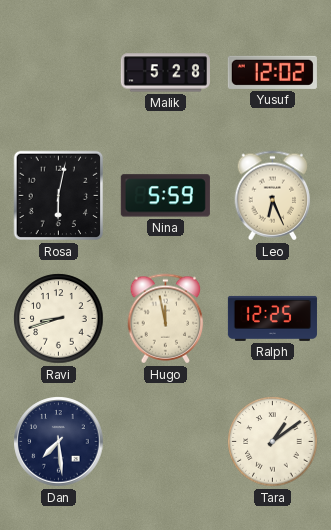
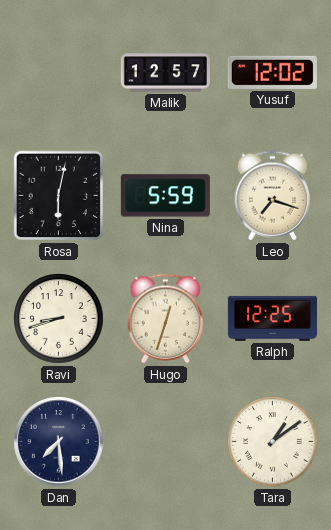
Malik: 5:28 -> 12:57 (165, 73)
Leo: 6:26 -> 7:18 (273, 196)
Hugo: 11:58 -> 12:33 (166, 319)
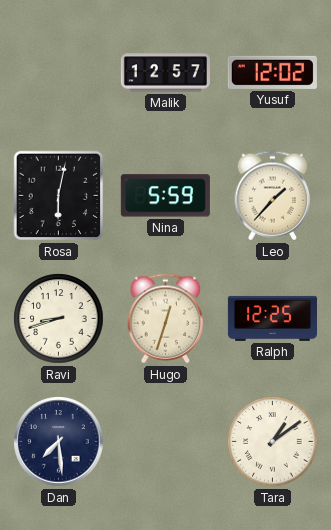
Leo: 7:18 -> 1:37 (273, 196)
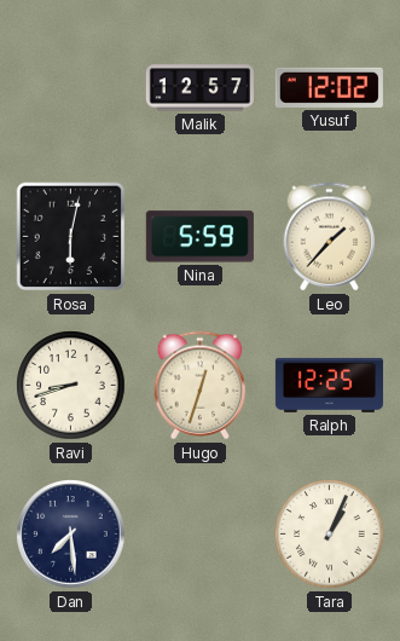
Tara: 1:09 -> 1:04 (330, 535)
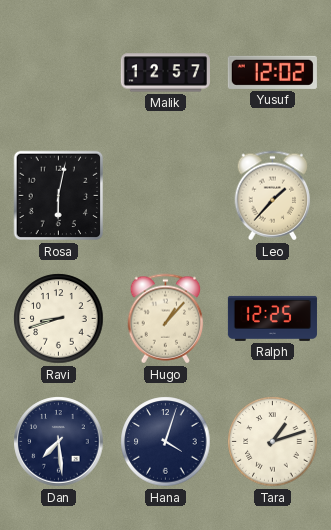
Nina: 5:59 -> none (199, 237)
Hugo: 12:33 -> 1:07 (166, 319)
Hana: none -> 4:03 (166, 442)
Tara: 1:04 -> 1:12 (273, 442)
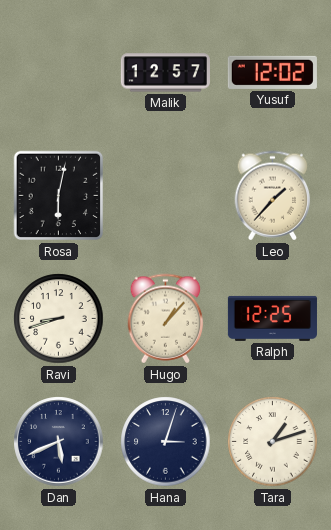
Dan: 7:29 -> 5:41 (59, 442)
Hana: 4:03 -> 3:03 (166, 442)
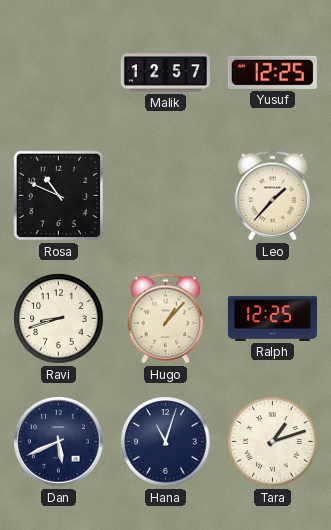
Yusuf: 12:02 -> 12:25 (272, 72)
Rosa: 6:02 -> 10:49 (59, 196)
Hana: 3:03 -> 11:03 (166, 442)
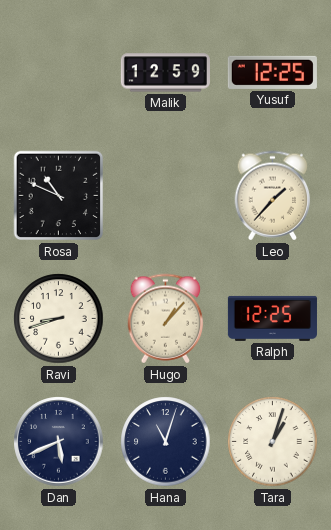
Malik: 12:57 -> 12:59 (165, 73)
Tara: 1:12 -> 1:03 (273, 442)
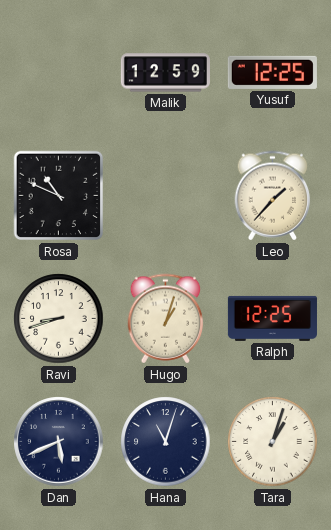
Hugo: 1:07 -> 1:03 (166, 319)
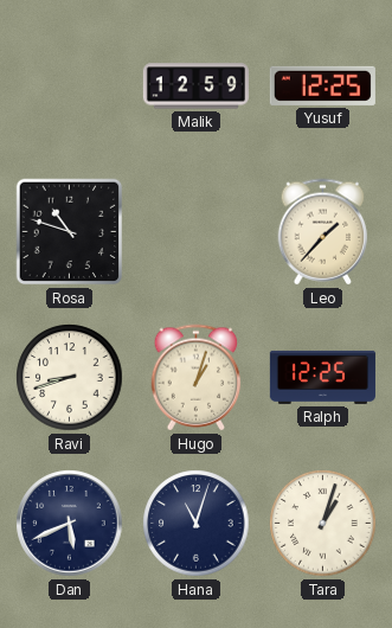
Rosa: 10:49 -> 10:48 (70, 232)
